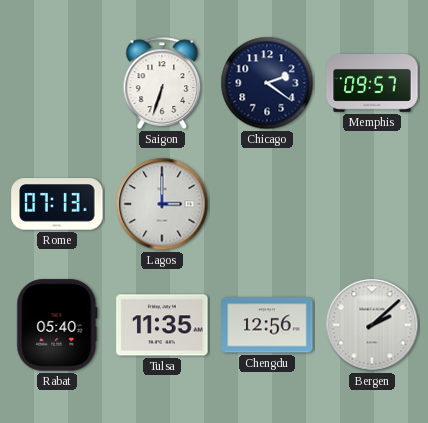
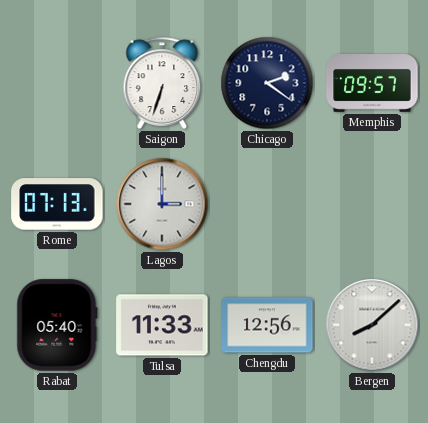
Tulsa: 11:35 -> 11:33 (162, 325)
Bergen: 2:08 -> 8:08 (372, 325)
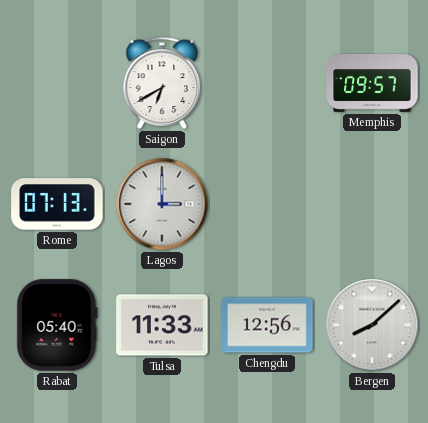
Saigon: 6:33 -> 6:40 (162, 83)
Chicago: 2:21 -> none (267, 83)
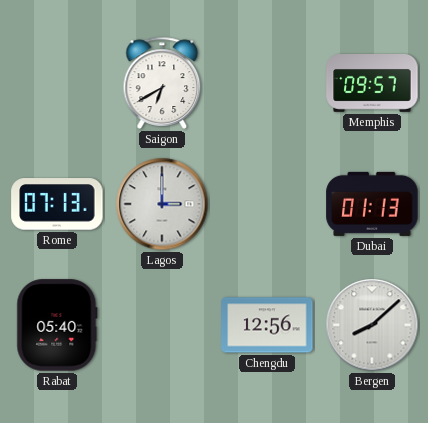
Dubai: none -> 01:13 (372, 204)
Tulsa: 11:33 -> none (162, 325)
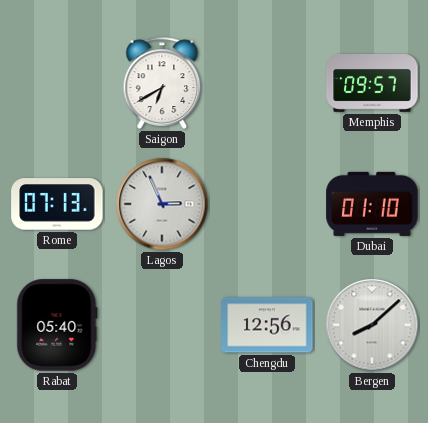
Lagos: 3:00 -> 2:56 (162, 204)
Dubai: 01:13 -> 01:10 (372, 204)
